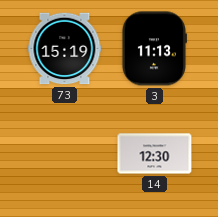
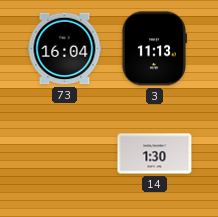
73: 15:19 -> 16:04 (65, 49)
14: 12:30 -> 1:30 (155, 154)
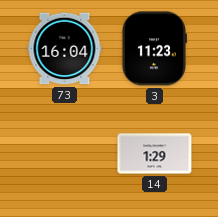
3: 11:13 -> 11:23 (154, 49)
14: 1:30 -> 1:29 (155, 154)
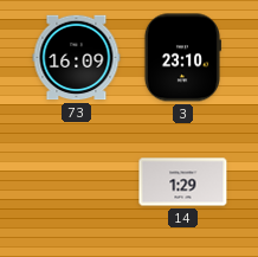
73: 16:04 -> 16:09 (77, 58)
3: 11:23 -> 23:10 (182, 58)
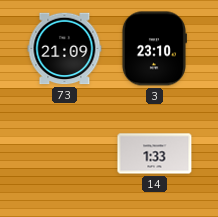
73: 16:09 -> 21:09 (65, 49)
14: 1:29 -> 1:33 (155, 154)
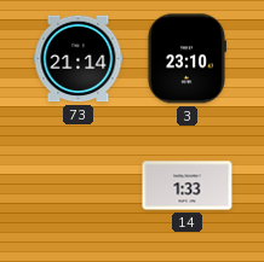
73: 21:09 -> 21:14 (79, 59)
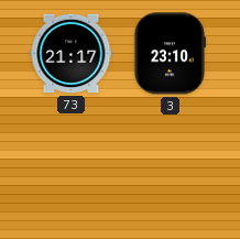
73: 21:14 -> 21:17 (72, 54)
14: 1:33 -> none (188, 186)
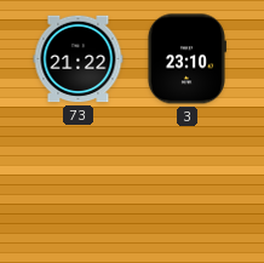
73: 21:17 -> 21:22 (79, 59)
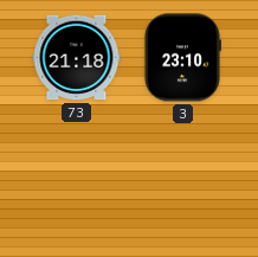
73: 21:22 -> 21:18 (77, 58)
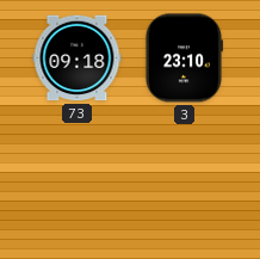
73: 21:18 -> 09:18 (78, 58)
